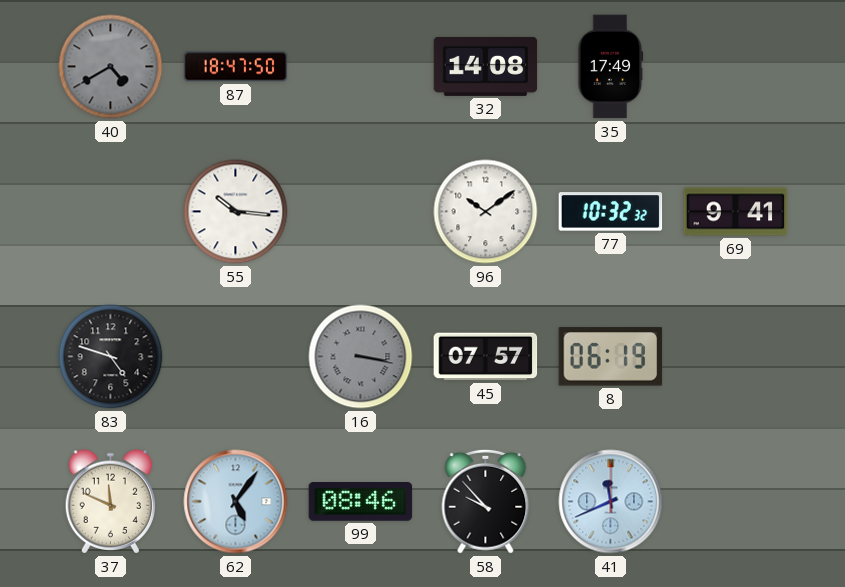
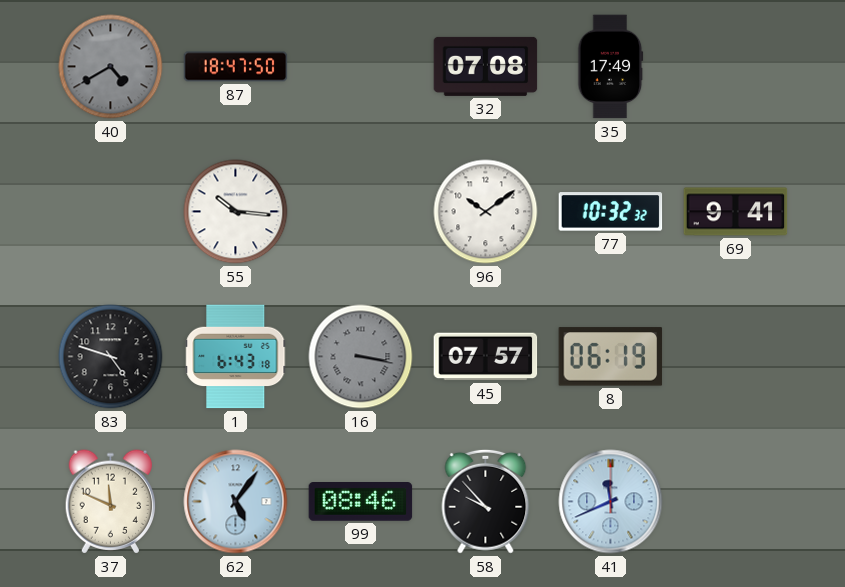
32: 14:08 -> 07:08 (486, 66)
1: none -> 6:43 (236, 357)
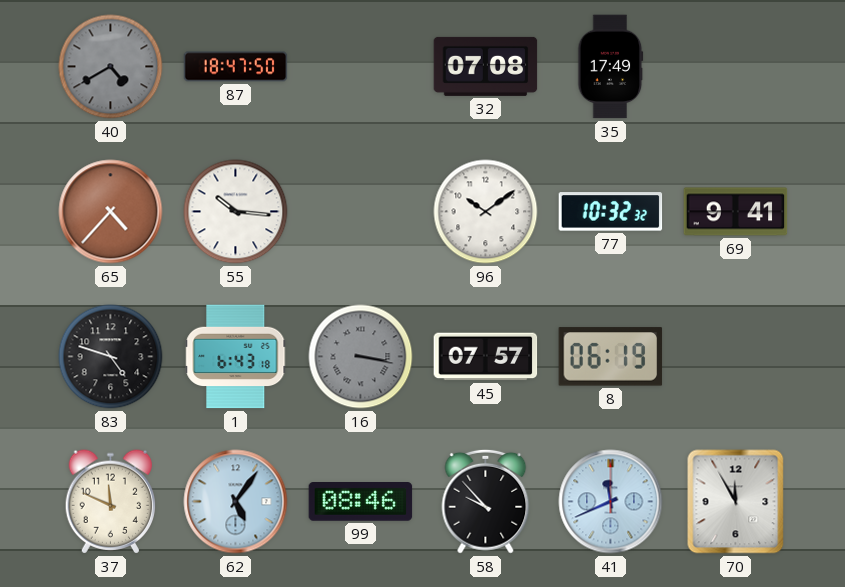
65: none -> 4:37 (111, 212)
70: none -> 11:55 (736, 502)
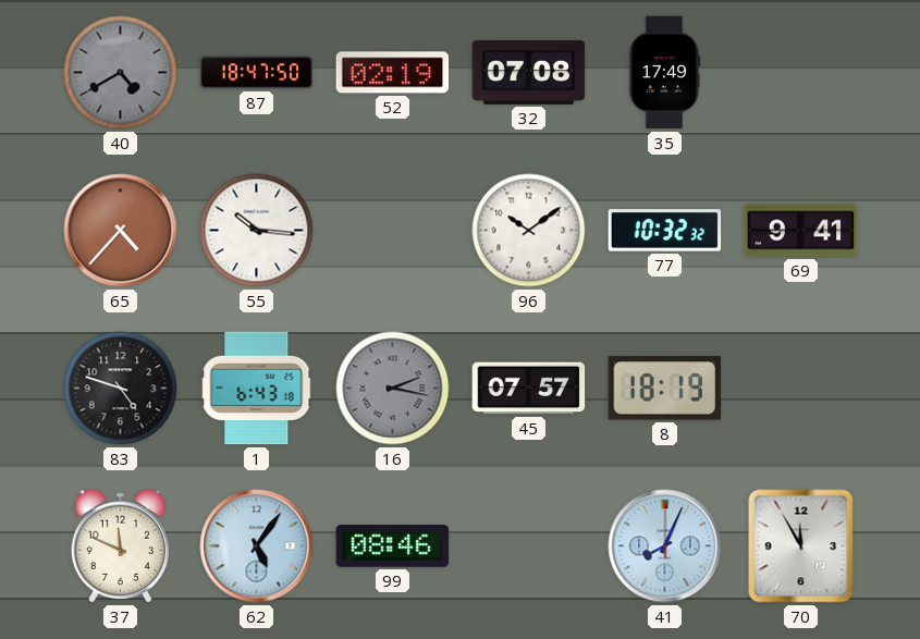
52: none -> 02:19 (393, 73)
16: 3:17 -> 2:17 (393, 389)
8: 06:19 -> 18:19 (665, 389)
58: 9:53 -> none (486, 501)
41: 11:41 -> 8:04 (665, 546)
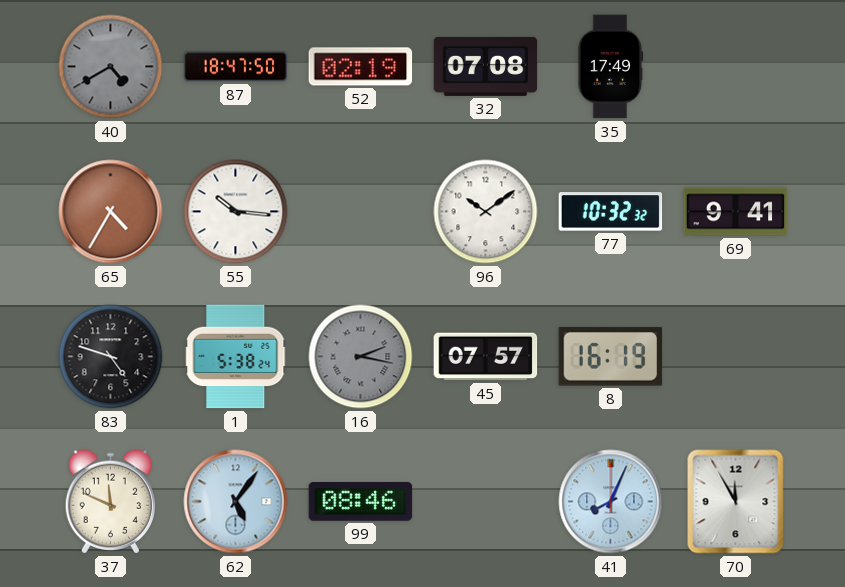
65: 4:37 -> 4:35 (111, 212)
1: 6:43 -> 5:38 (236, 357)
8: 18:19 -> 16:19 (611, 357)
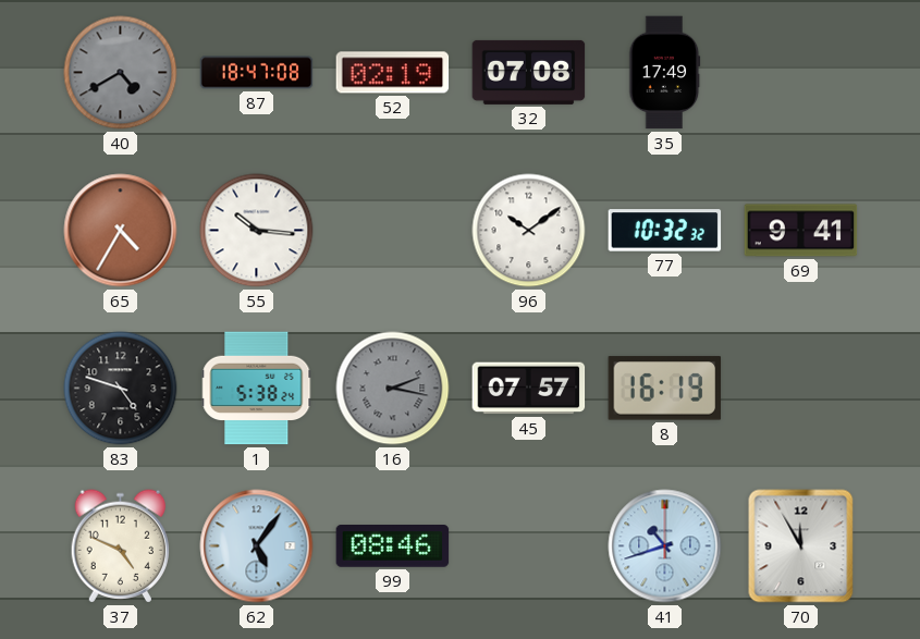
87: 18:47:50 -> 18:47:08 (257, 73)
37: 11:49 -> 4:49 (120, 546)
41: 8:04 -> 10:42 (665, 546)
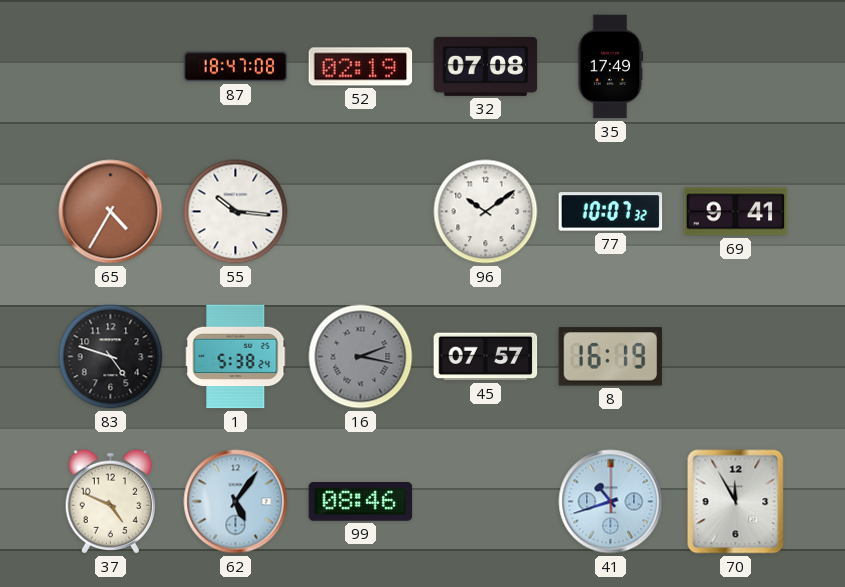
40: 4:40 -> none (121, 73)
77: 10:32 -> 10:07 (611, 212)
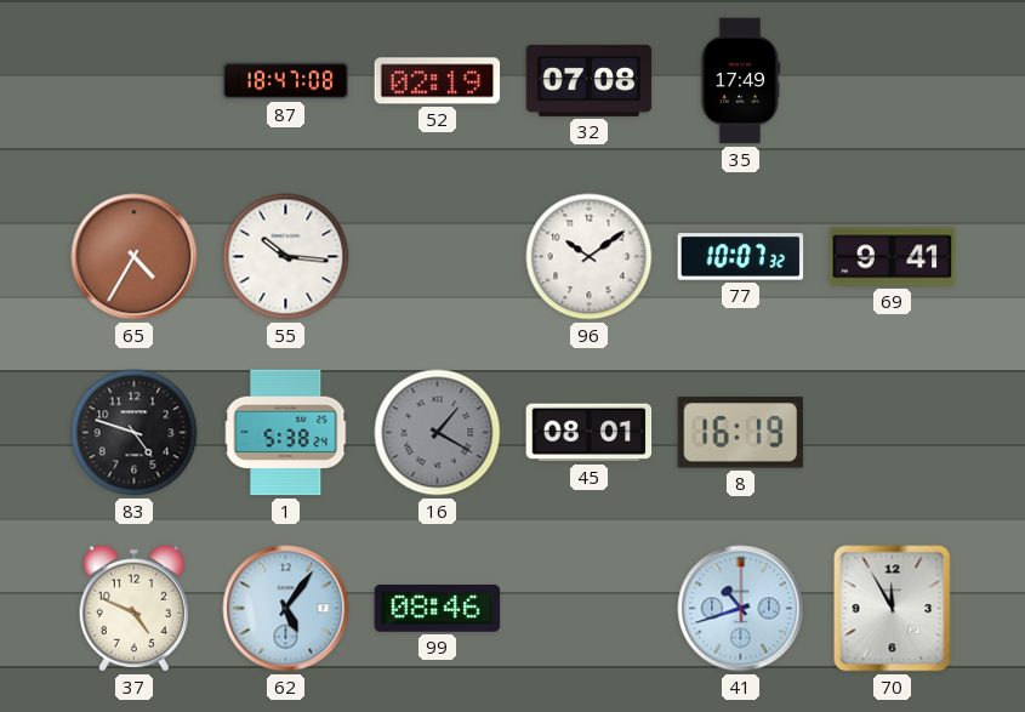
16: 2:17 -> 1:20 (438, 433)
45: 07:57 -> 08:01 (590, 433)
